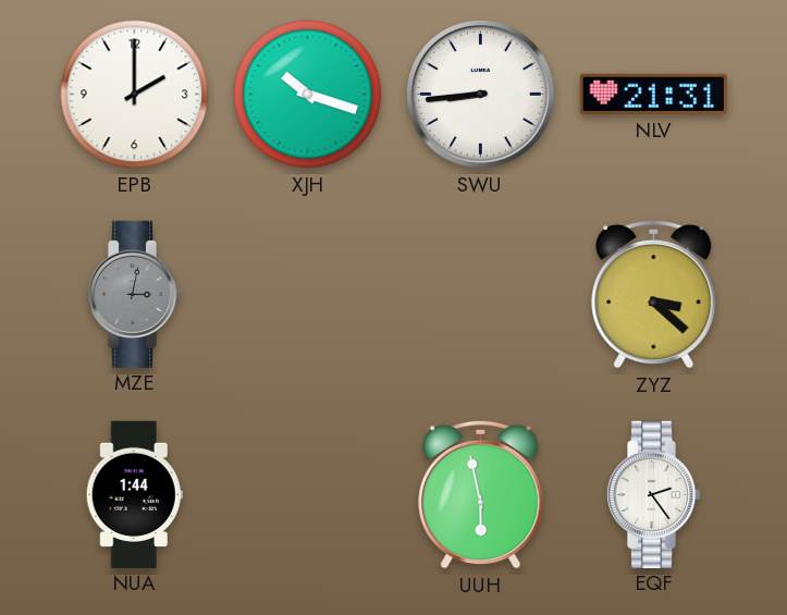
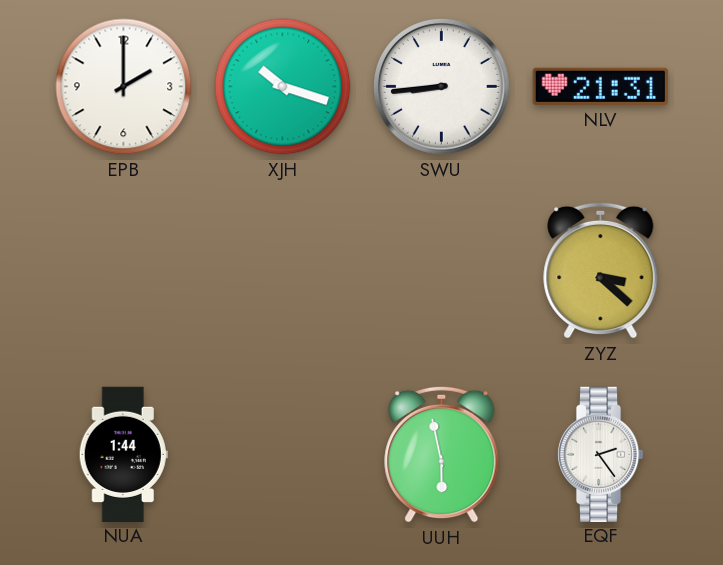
MZE: 3:02 -> none (134, 294)
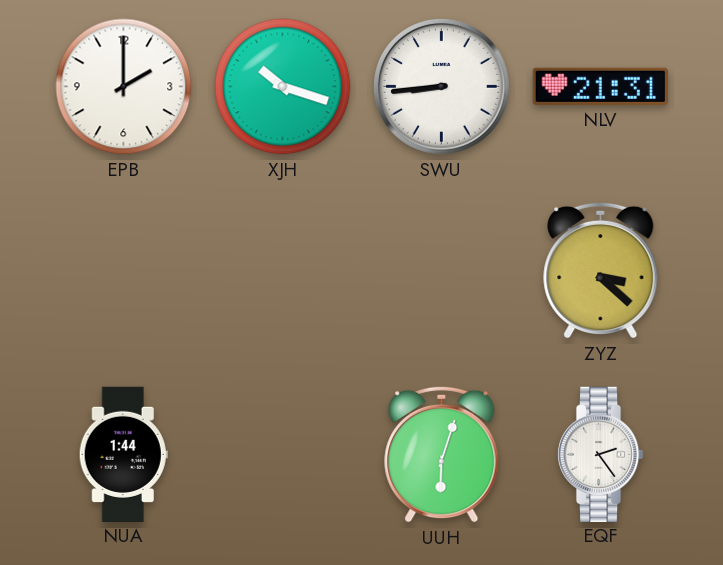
UUH: 5:58 -> 6:03 (442, 454)
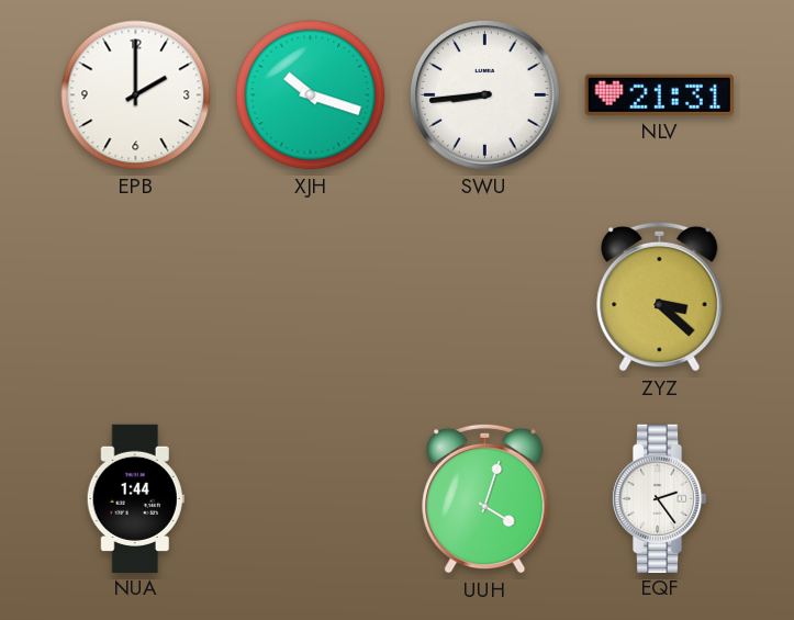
UUH: 6:03 -> 4:03 (485, 498)
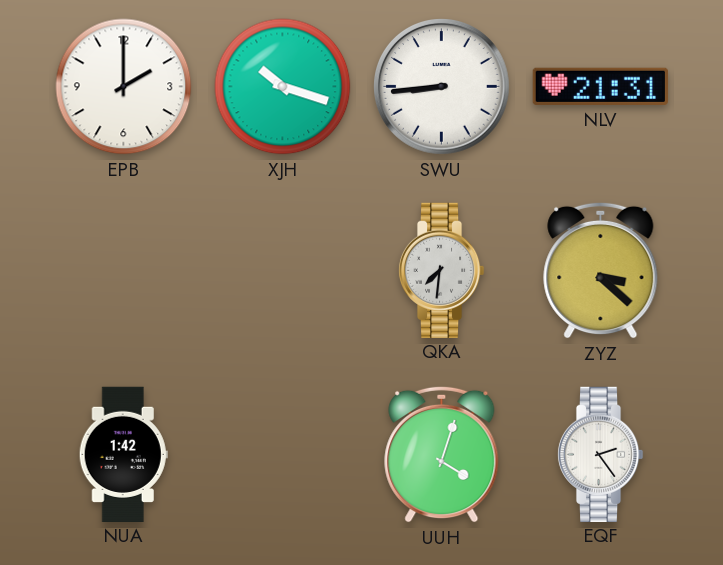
QKA: none -> 7:31 (441, 270)
NUA: 1:44 -> 1:42 (123, 454)
